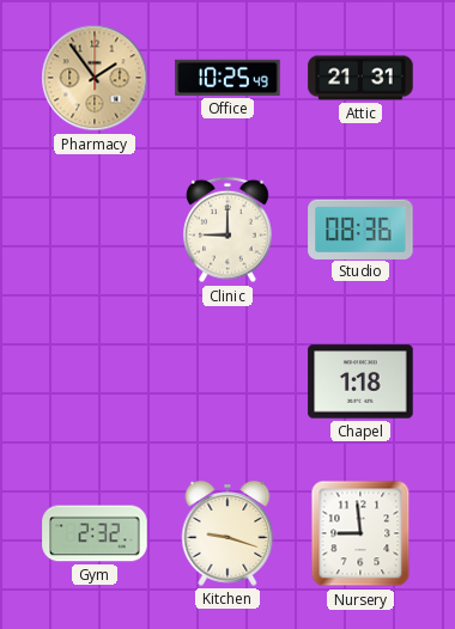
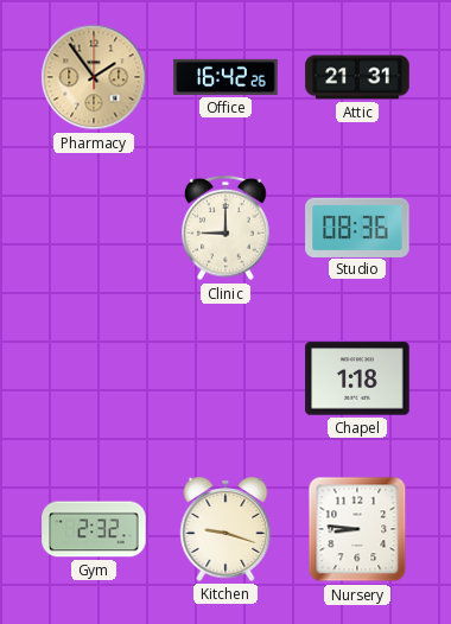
Office: 10:25 -> 16:42 (225, 77)
Nursery: 8:59 -> 8:46 (357, 529)
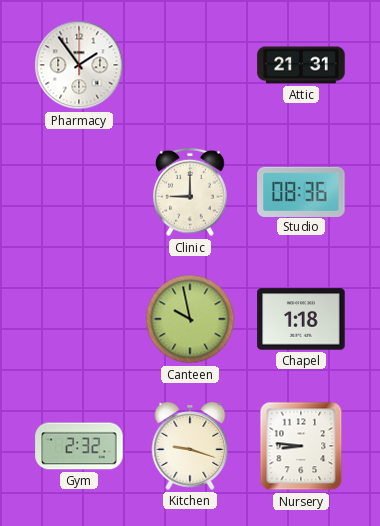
Pharmacy dial: champagne -> white (79, 65)
Office: 16:42 -> none (225, 77)
Canteen: none -> 9:58 (190, 319)
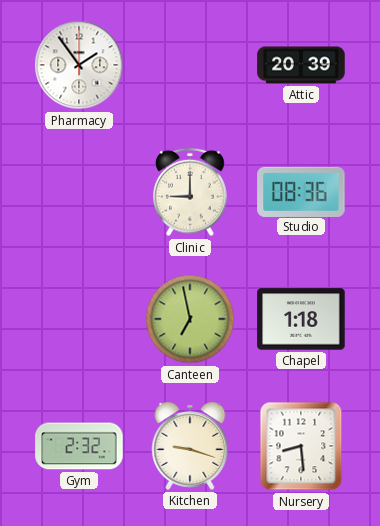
Attic: 21:31 -> 20:39 (301, 65)
Canteen: 9:58 -> 6:58 (190, 319)
Nursery: 8:46 -> 8:29 (301, 446)
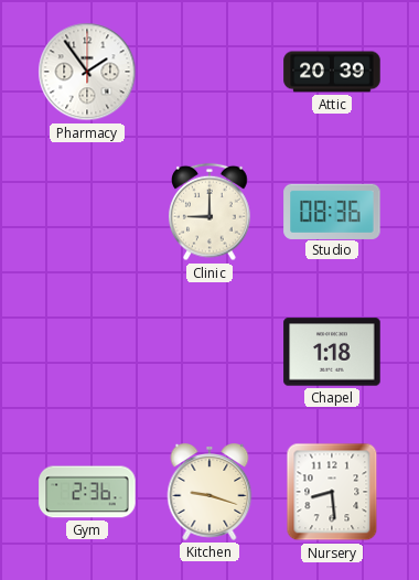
Canteen: 6:58 -> none (190, 319)
Gym: 2:32 -> 2:36 (87, 492)
